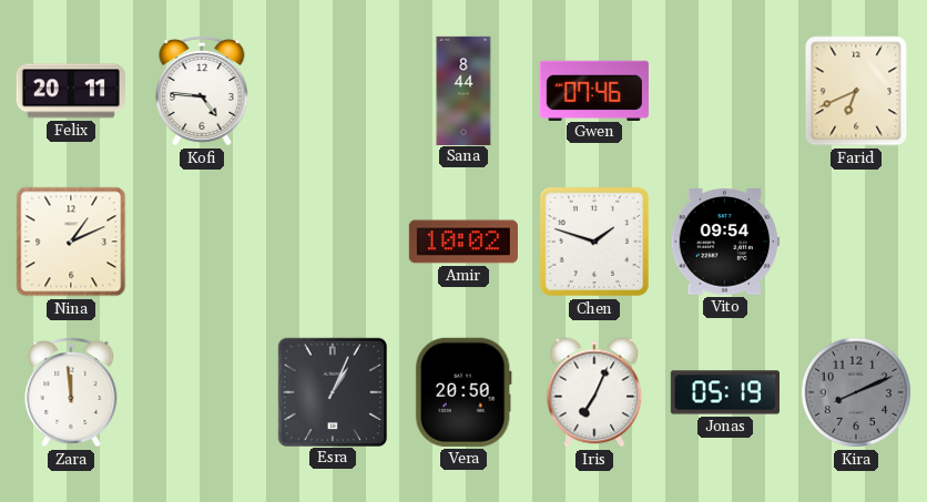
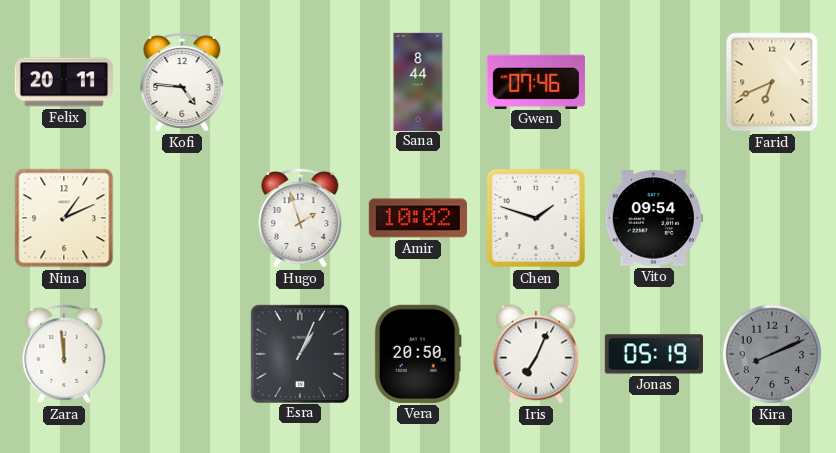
Hugo: none -> 1:57 (300, 218)
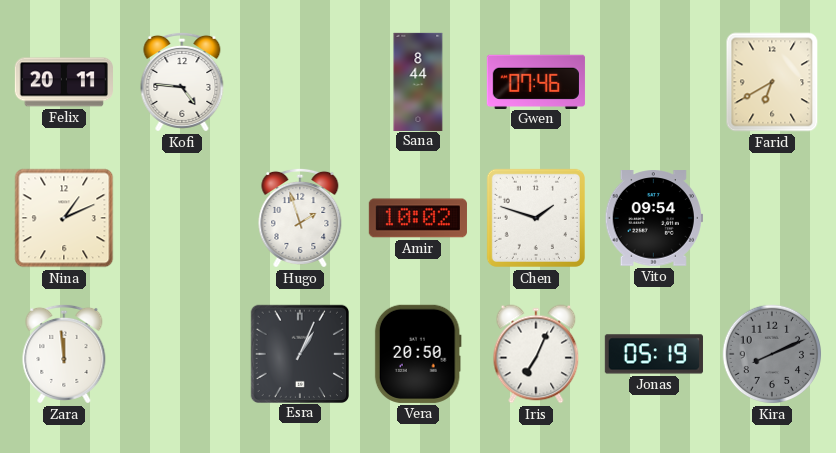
Farid: 6:41 -> 6:40 (772, 82)
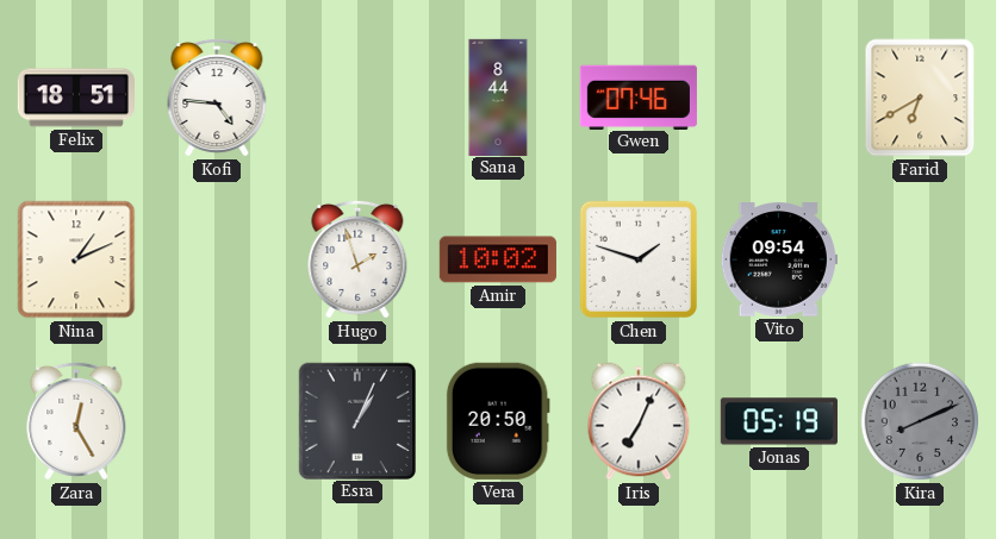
Felix: 20:11 -> 18:51 (76, 98)
Zara: 11:59 -> 12:25 (76, 421)
